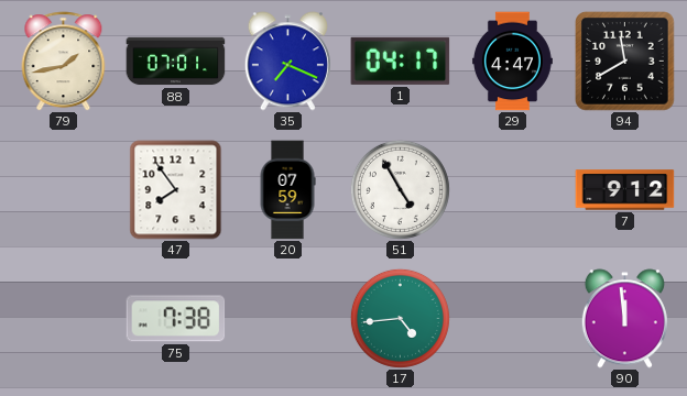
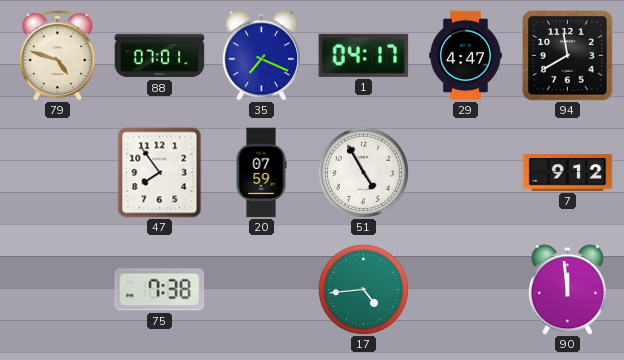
79: 1:43 -> 4:48 (58, 56)
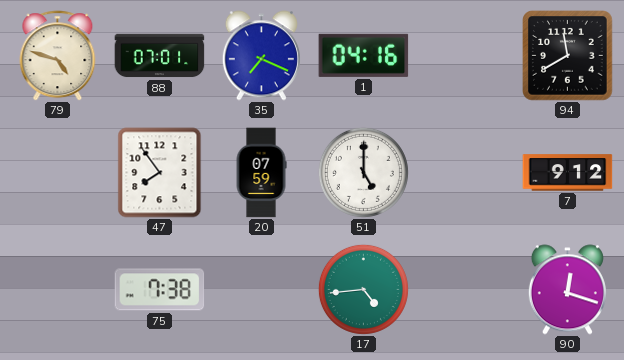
1: 04:17 -> 04:16 (364, 55)
29: 4:47 -> none (465, 56)
51: 4:55 -> 5:00 (363, 172)
90: 11:59 -> 12:18 (567, 290)
